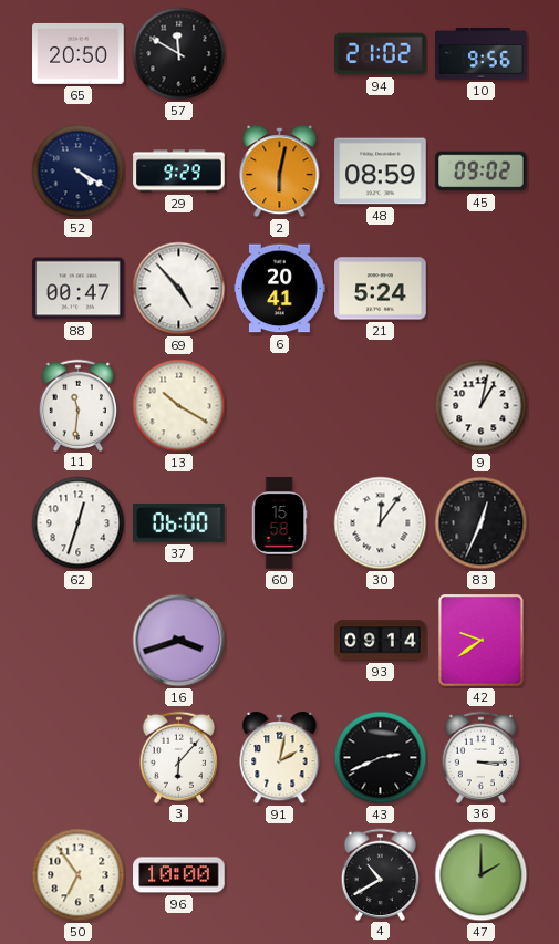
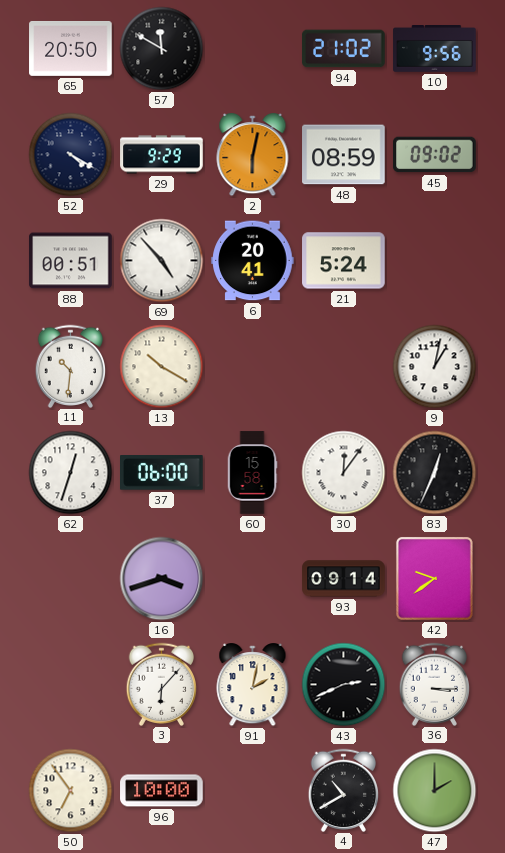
88: 00:47 -> 00:51 (71, 261)
11: 11:31 -> 10:31 (71, 366)
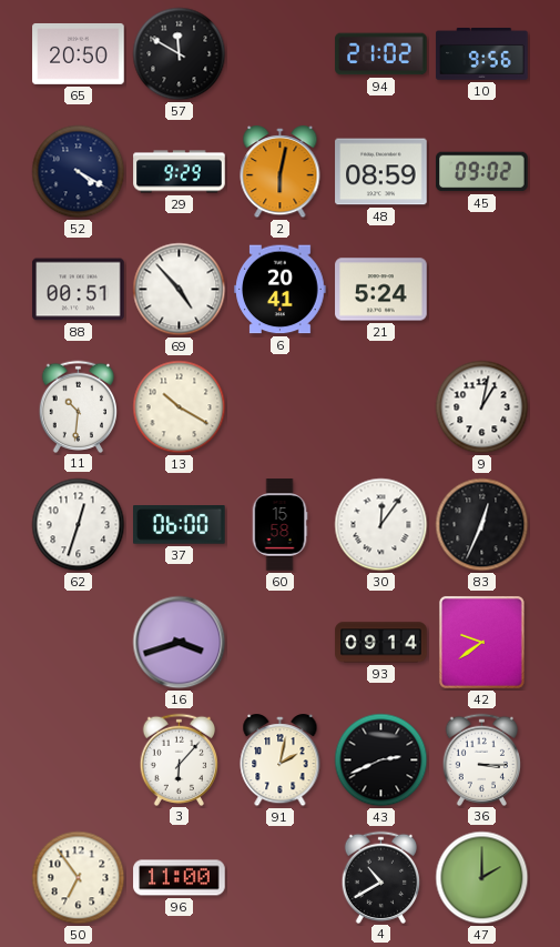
96: 10:00 -> 11:00 (180, 878)
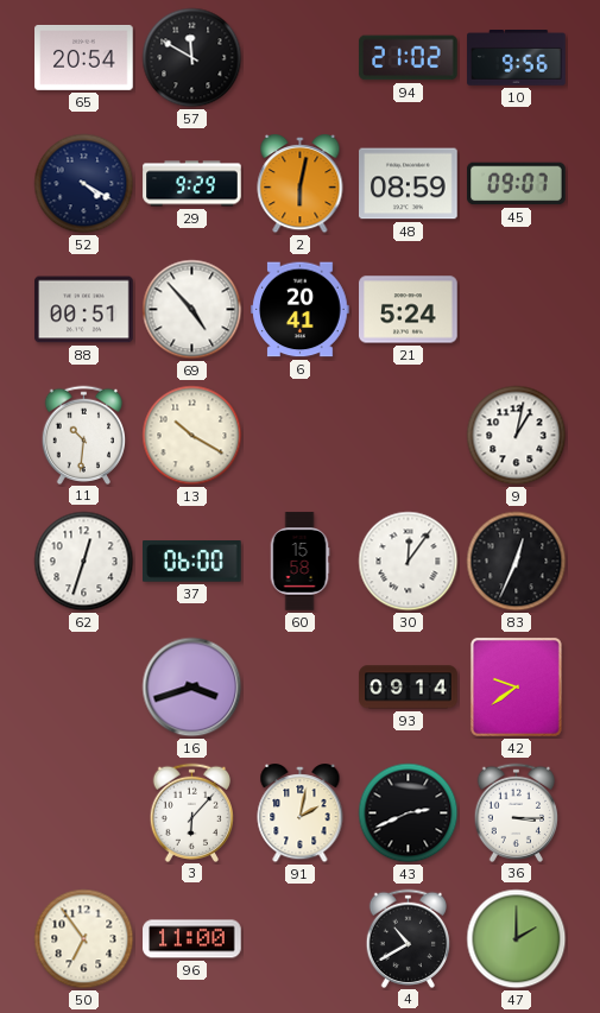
65: 20:50 -> 20:54 (84, 57)
45: 09:02 -> 09:07 (517, 184)
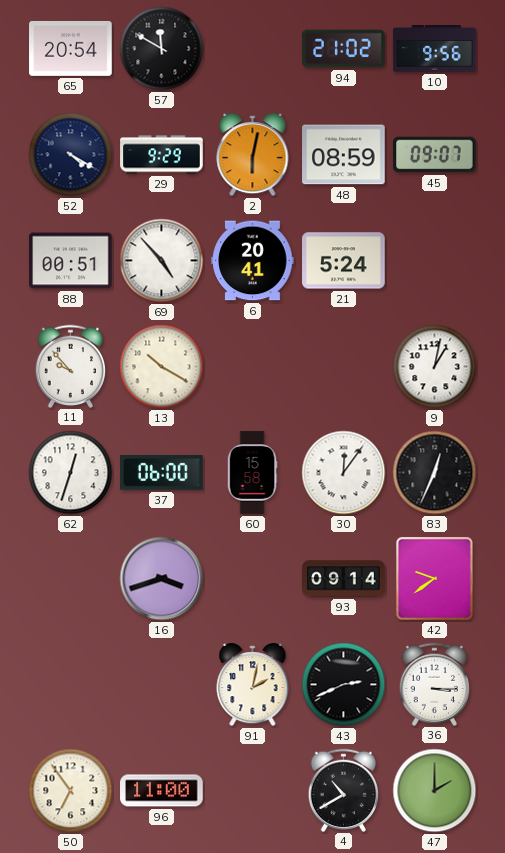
11: 10:31 -> 9:53 (71, 366)
3: 6:07 -> none (192, 812)
